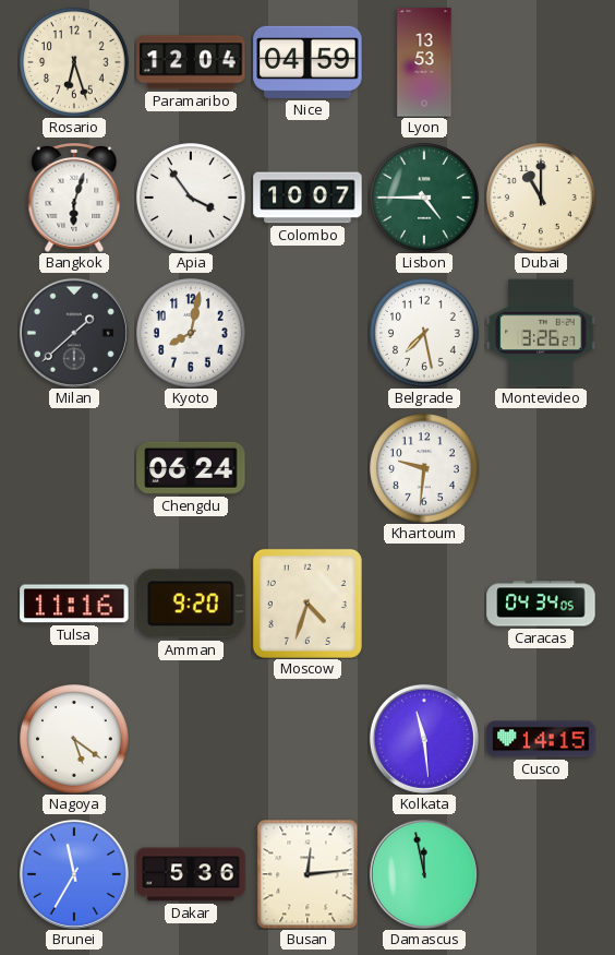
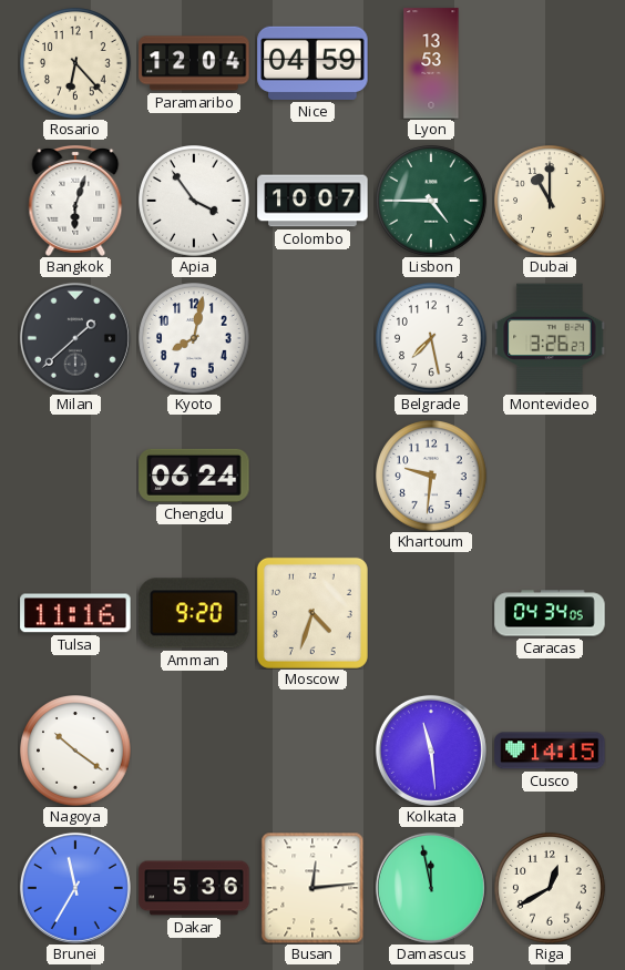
Rosario: 6:27 -> 6:23 (75, 63)
Nagoya: 5:21 -> 10:21 (75, 751)
Riga: none -> 12:40 (550, 888)
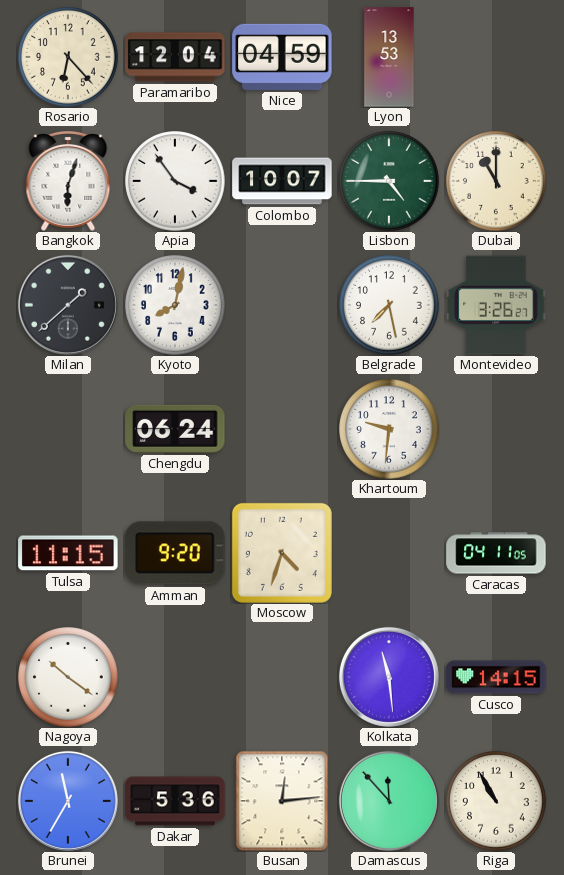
Tulsa: 11:16 -> 11:15 (68, 553)
Caracas: 04:34 -> 04:11 (496, 553)
Damascus: 11:58 -> 11:53 (389, 801)
Riga: 12:40 -> 10:55 (496, 801)
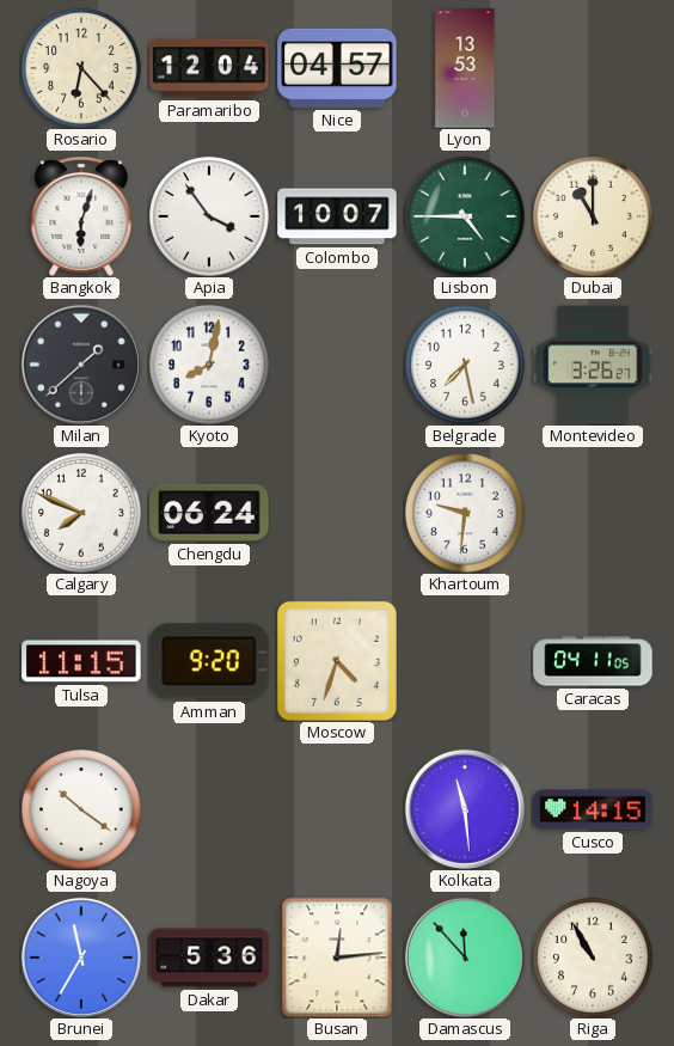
Nice: 04:59 -> 04:57 (337, 68)
Calgary: none -> 7:49 (81, 513)
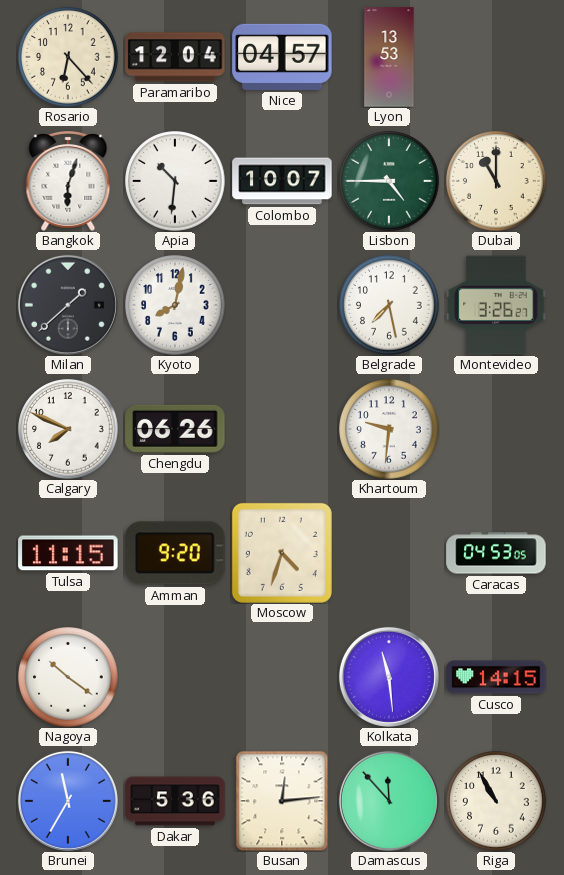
Apia: 3:54 -> 10:31 (175, 181)
Chengdu: 06:24 -> 06:26 (175, 429)
Caracas: 04:11 -> 04:53 (496, 553)
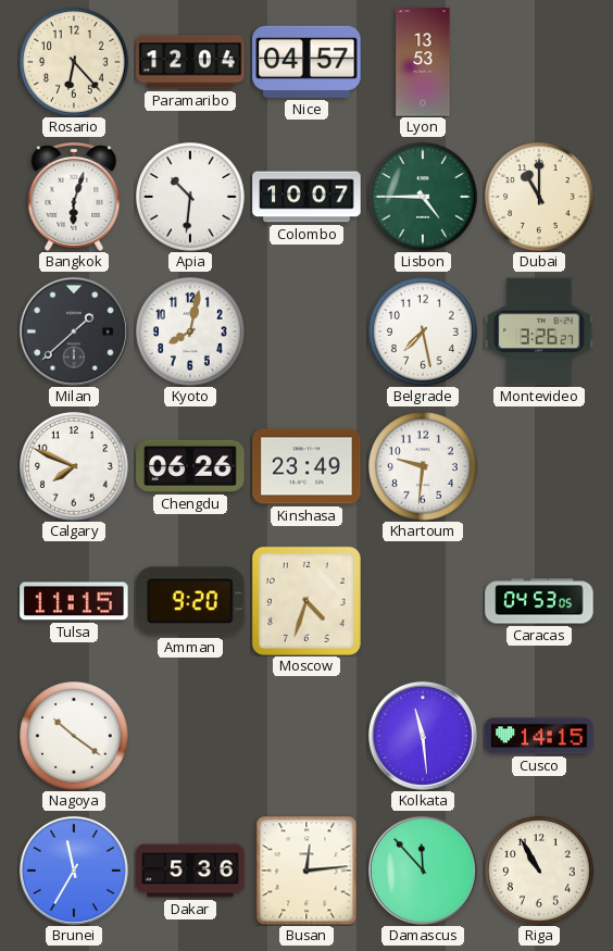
Kinshasa: none -> 23:49 (306, 466)
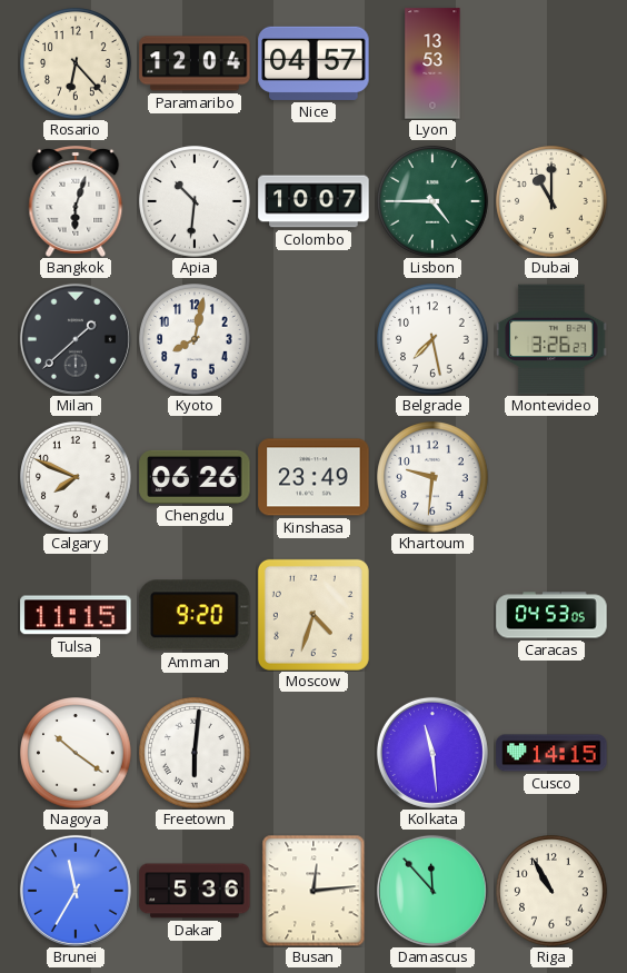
Freetown: none -> 6:01 (195, 753)
